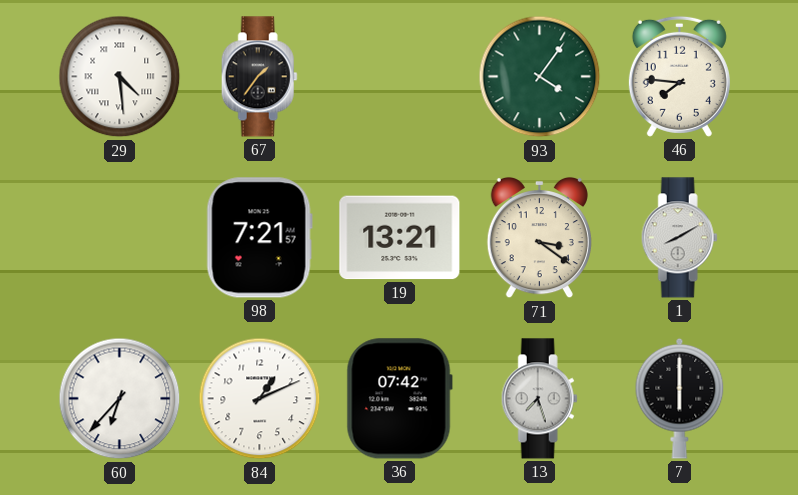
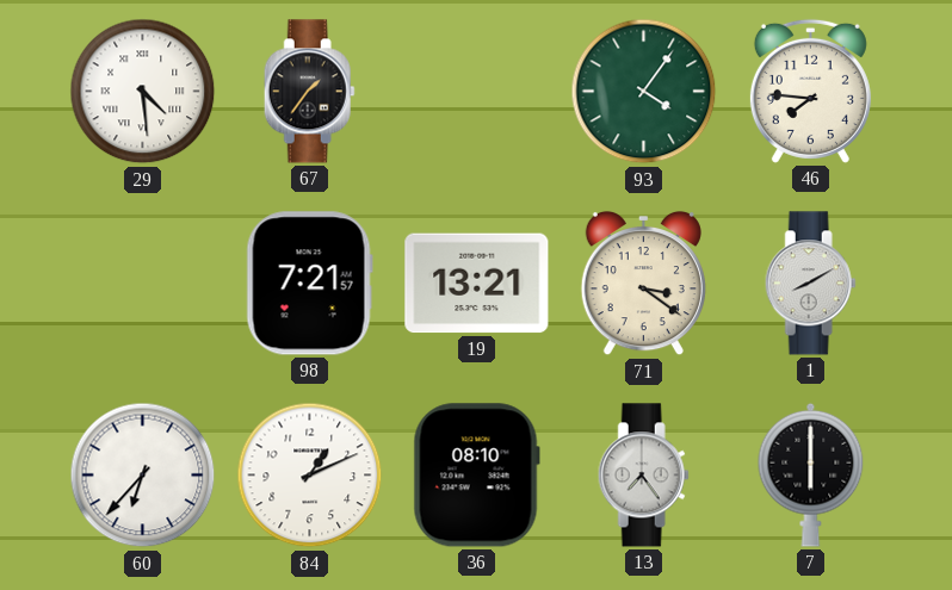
36: 07:42 -> 08:10 (476, 476)
13: 7:27 -> 7:24 (643, 476)
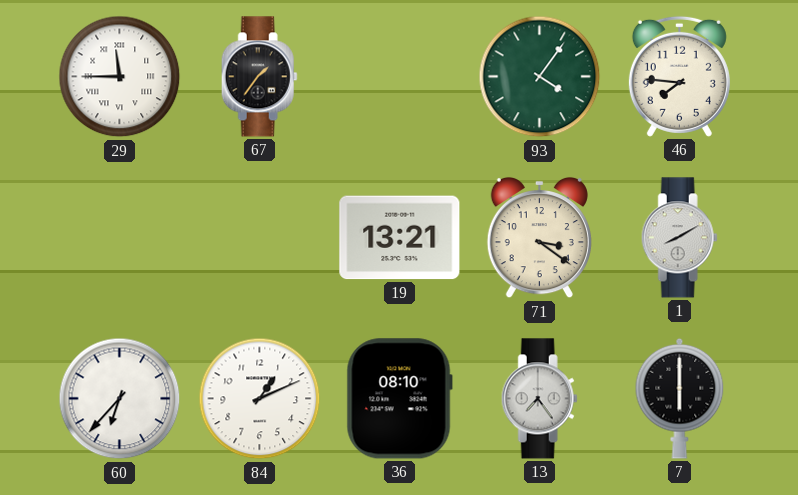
29: 4:29 -> 11:45 (120, 77)
98: 7:21 -> none (309, 284)
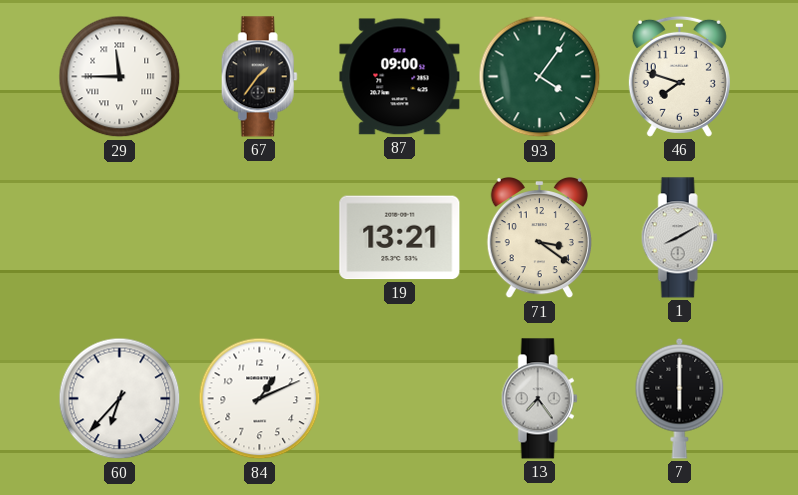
87: none -> 09:00 (400, 77)
46: 7:46 -> 7:48 (679, 76)
36: 08:10 -> none (399, 399)
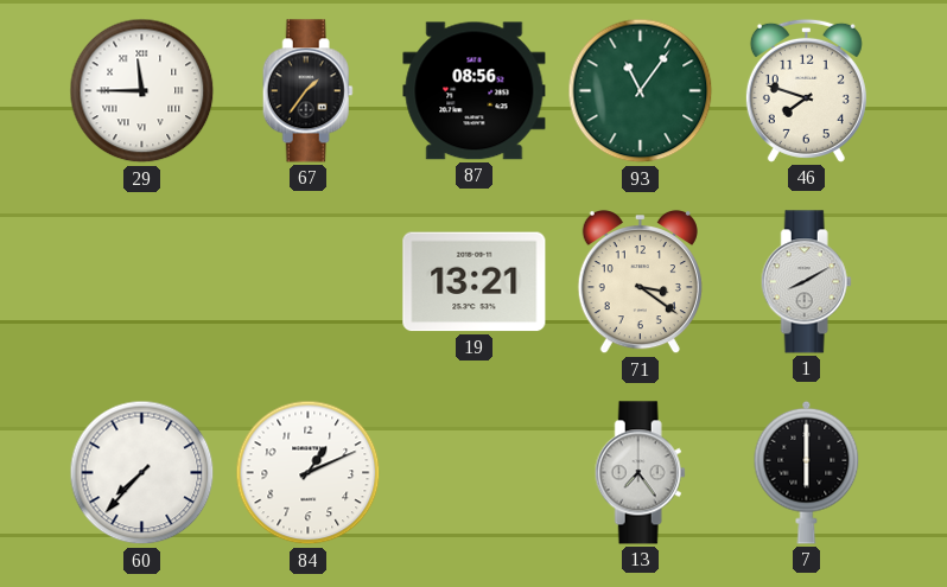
87: 09:00 -> 08:56 (475, 91)
93: 4:06 -> 11:06 (641, 91)
60: 6:37 -> 7:37 (142, 473)
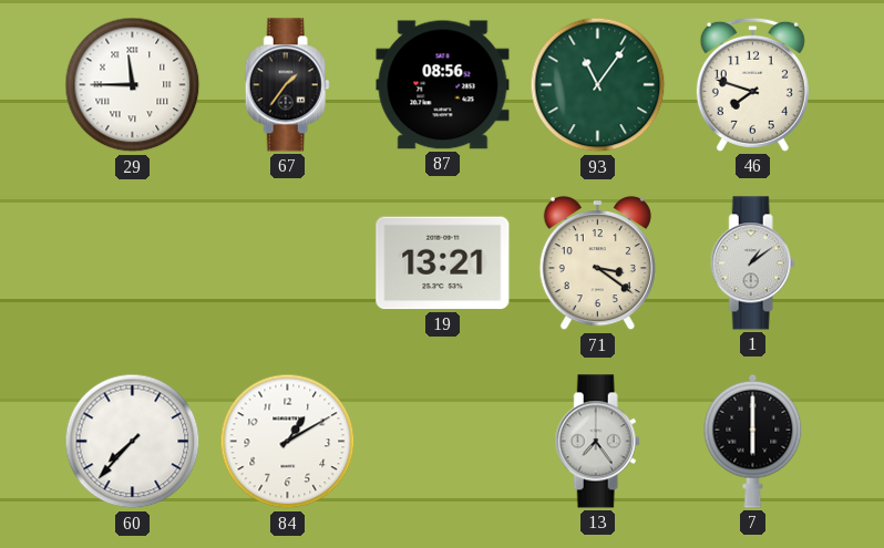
1: 8:10 -> 1:09 (752, 263)
84: 1:11 -> 1:10 (288, 442)
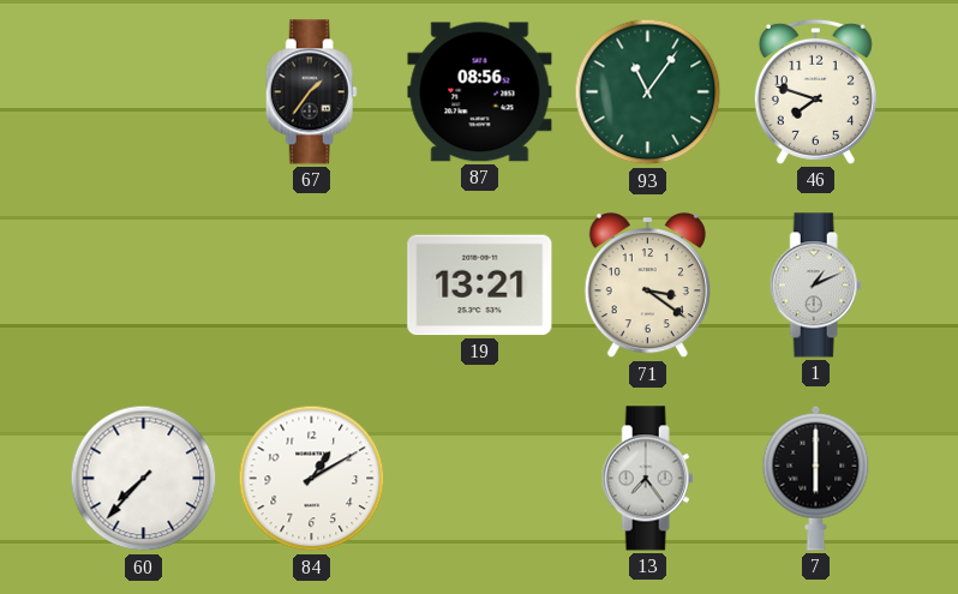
29: 11:45 -> none (133, 85)
1: 1:09 -> 1:11 (815, 286)
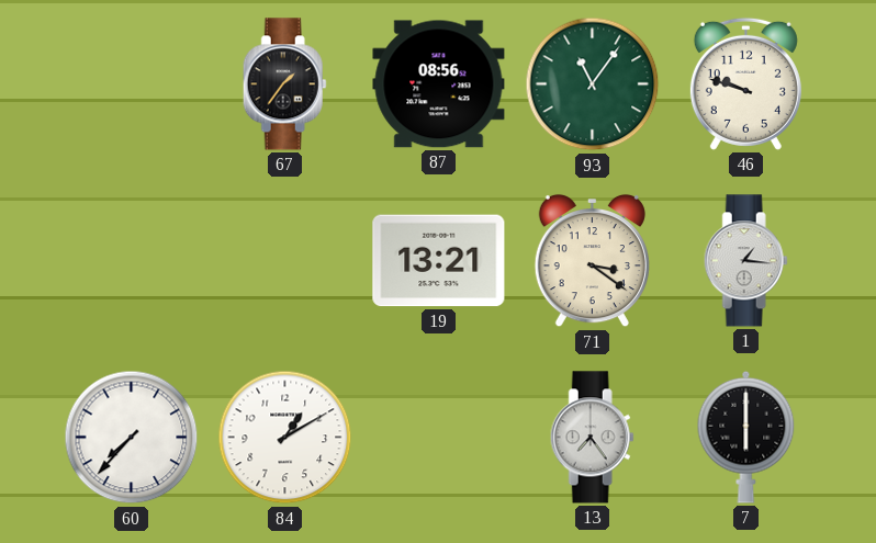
46: 7:48 -> 9:48 (745, 83)
1: 1:11 -> 1:16 (745, 261)
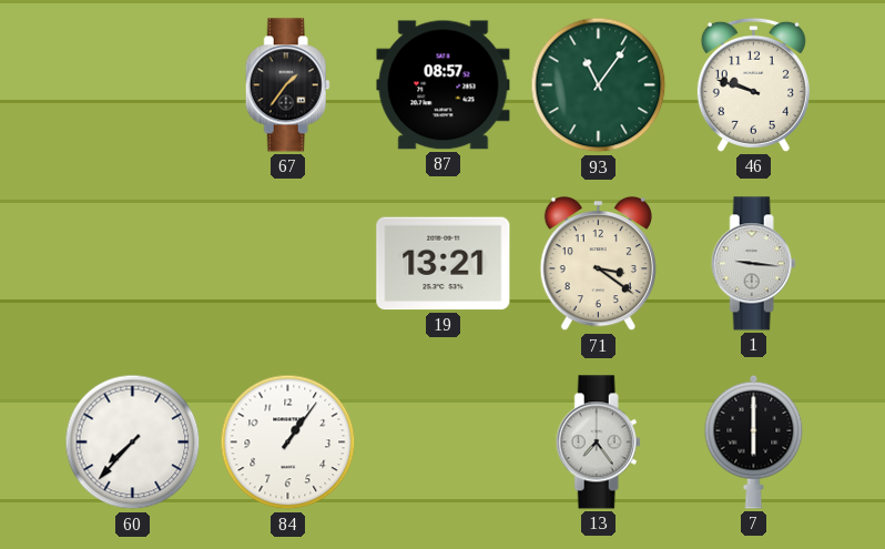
87: 08:56 -> 08:57 (444, 85)
1: 1:16 -> 9:16 (753, 264)
84: 1:10 -> 1:06 (288, 443)
